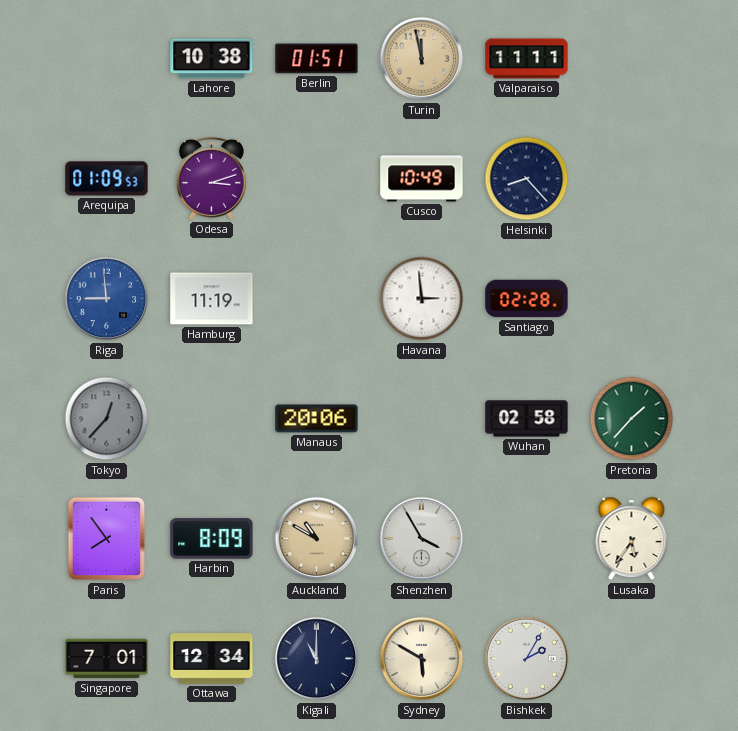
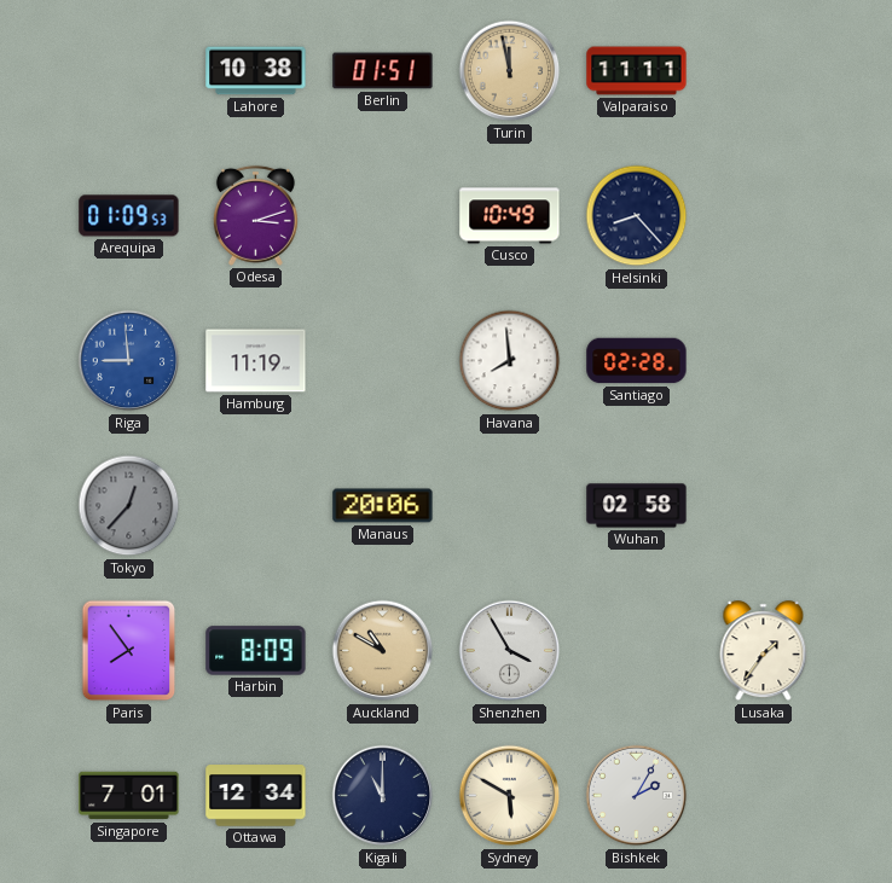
Havana: 2:59 -> 7:59 (510, 361)
Pretoria: 1:37 -> none (632, 419)
Lusaka: 5:36 -> 1:36 (764, 651)
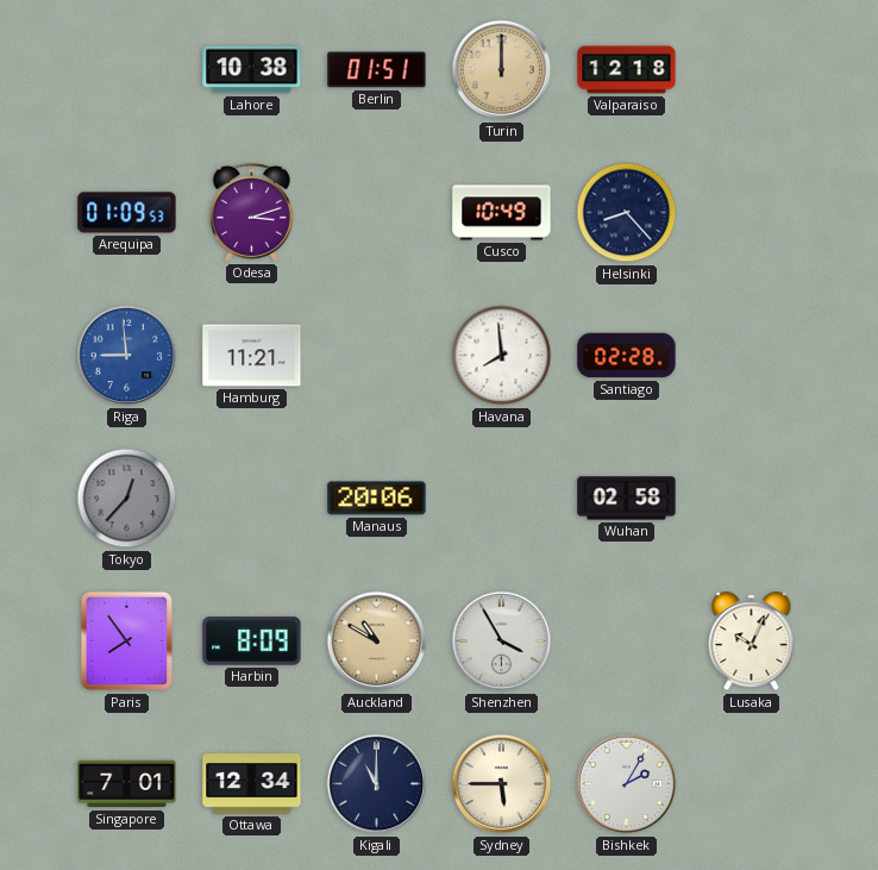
Turin: 11:58 -> 12:00 (502, 70)
Valparaiso: 11:11 -> 12:18 (627, 70)
Hamburg: 11:19 -> 11:21 (252, 356)
Lusaka: 1:36 -> 10:04 (752, 641)
Sydney: 5:50 -> 5:45 (502, 784)
